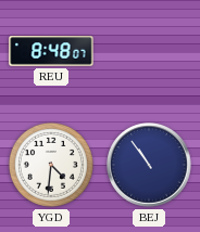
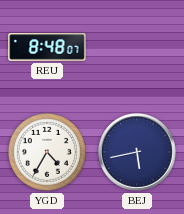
YGD: 4:31 -> 4:35 (47, 152)
BEJ: 10:54 -> 5:43 (138, 153)
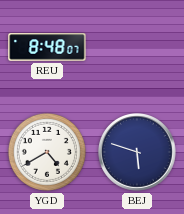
YGD: 4:35 -> 4:40 (47, 152)
BEJ: 5:43 -> 5:48 (138, 153)
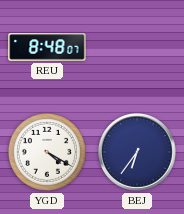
YGD: 4:40 -> 4:20 (47, 152)
BEJ: 5:48 -> 6:36 (138, 153)
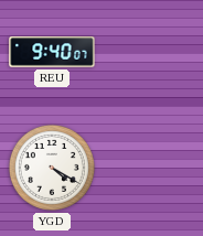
REU: 8:48 -> 9:40 (52, 52)
BEJ: 6:36 -> none (138, 153)
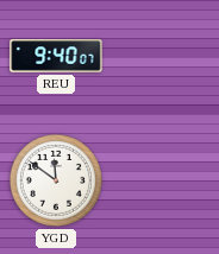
YGD: 4:20 -> 11:51 (56, 180)
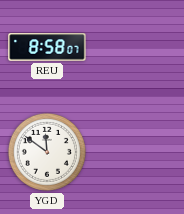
REU: 9:40 -> 8:58 (47, 47)
